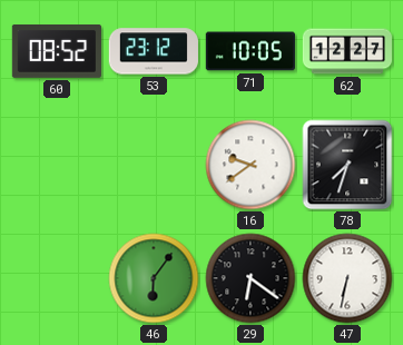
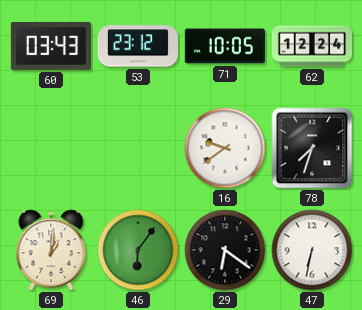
60: 08:52 -> 03:43 (51, 46)
62: 12:27 -> 12:24 (312, 46)
69: none -> 1:01 (51, 250)
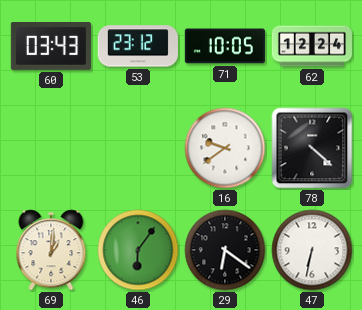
78: 7:33 -> 4:22 (312, 148)
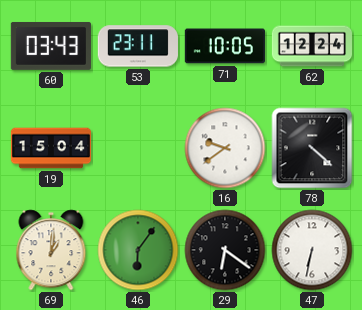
53: 23:12 -> 23:11 (138, 46)
19: none -> 15:04 (51, 148)
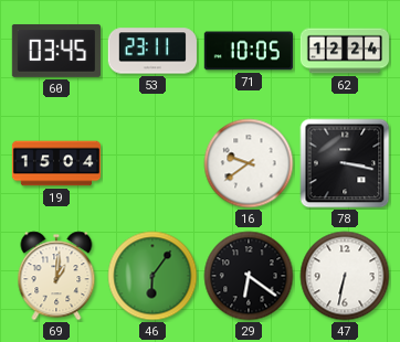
60: 03:43 -> 03:45 (56, 51)
78: 4:22 -> 3:17 (345, 163)
